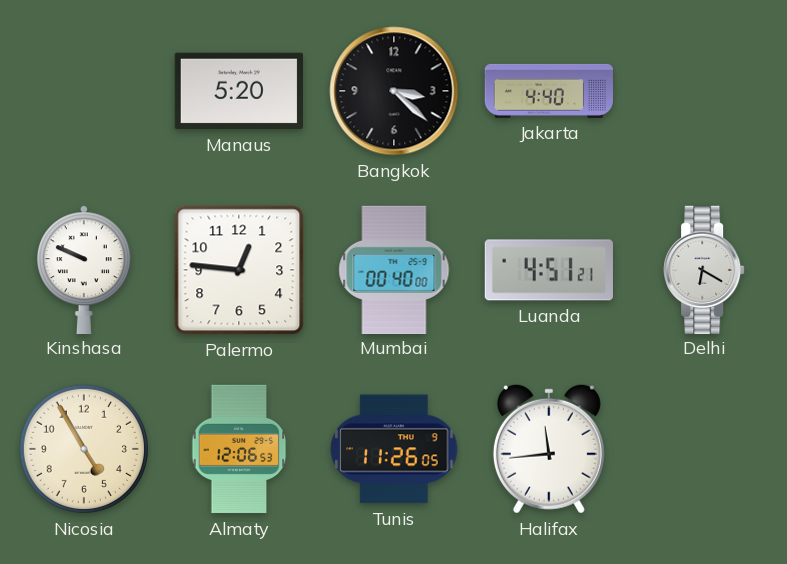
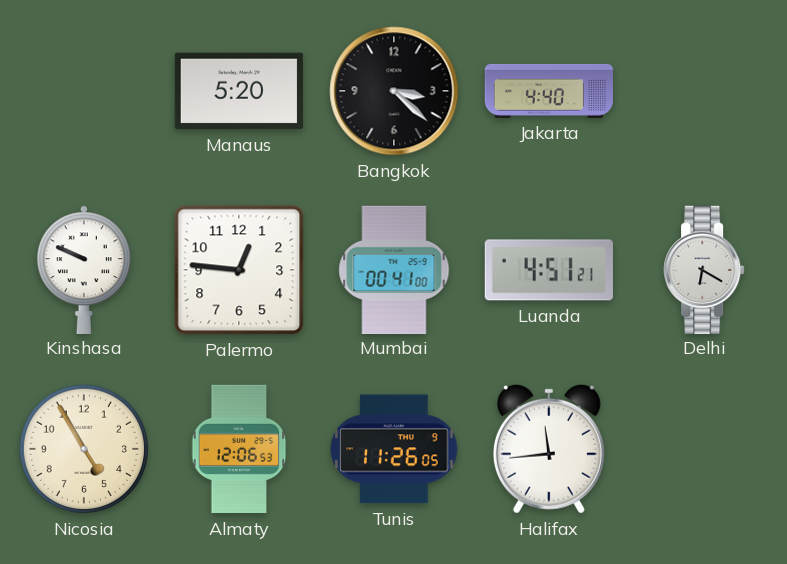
Mumbai: 00:40 -> 00:41 (394, 269)
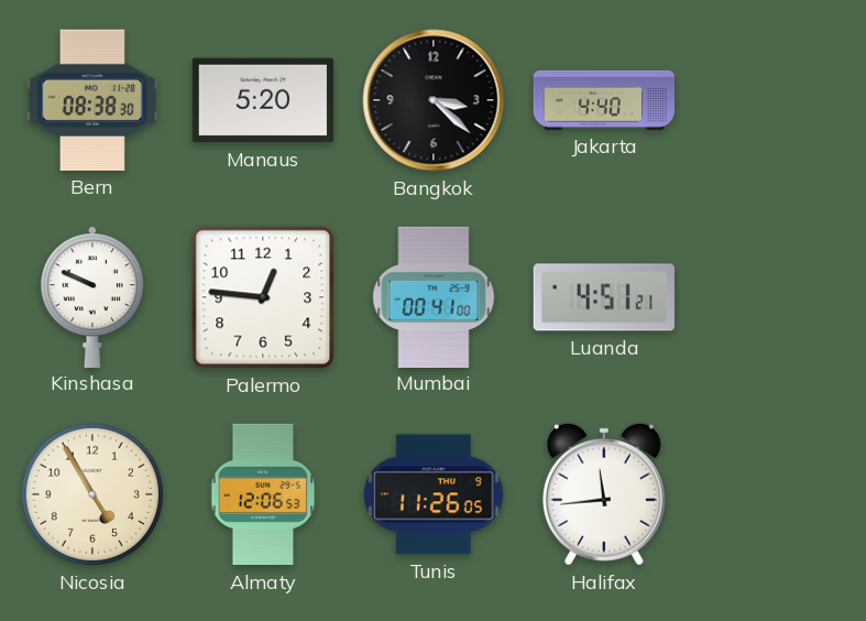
Bern: none -> 08:38 (92, 100)
Delhi: 6:20 -> none (704, 269)
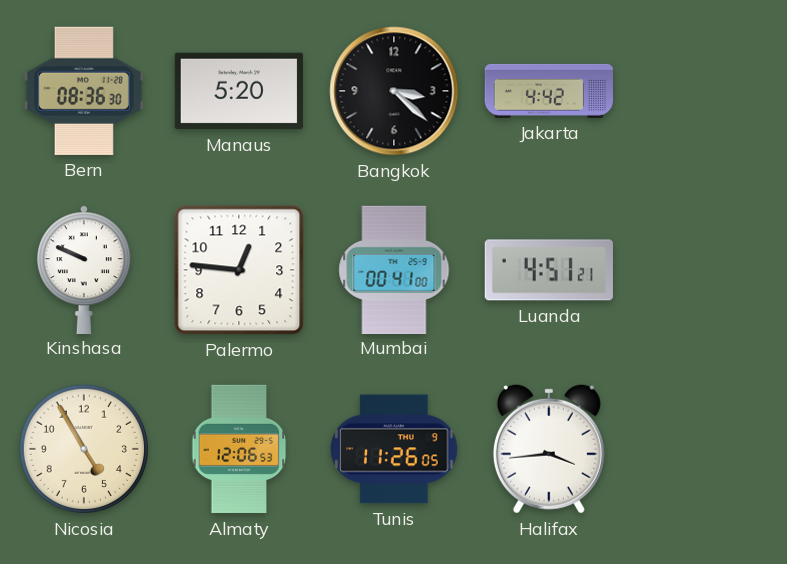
Bern: 08:38 -> 08:36 (84, 91)
Jakarta: 4:40 -> 4:42 (548, 91)
Halifax: 11:44 -> 3:44 (549, 449)
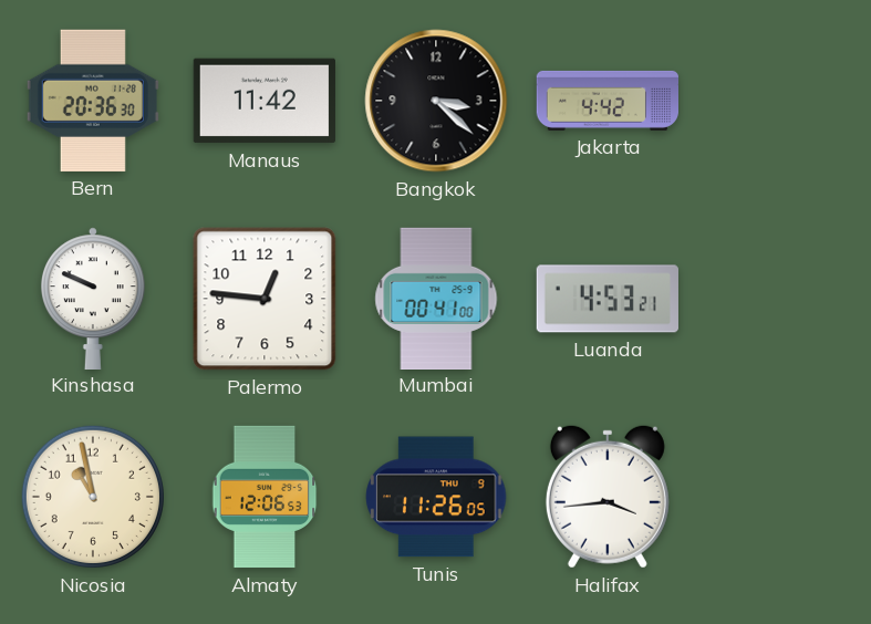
Bern: 08:36 -> 20:36 (93, 101)
Manaus: 5:20 -> 11:42 (265, 101)
Luanda: 4:51 -> 4:53 (608, 299)
Nicosia: 4:55 -> 10:58 (93, 497)
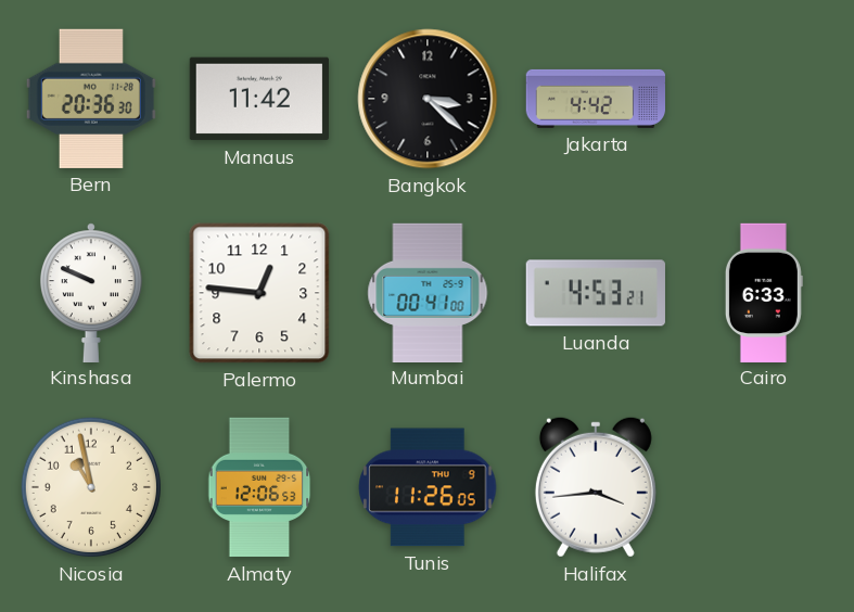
Cairo: none -> 6:33 (764, 292)
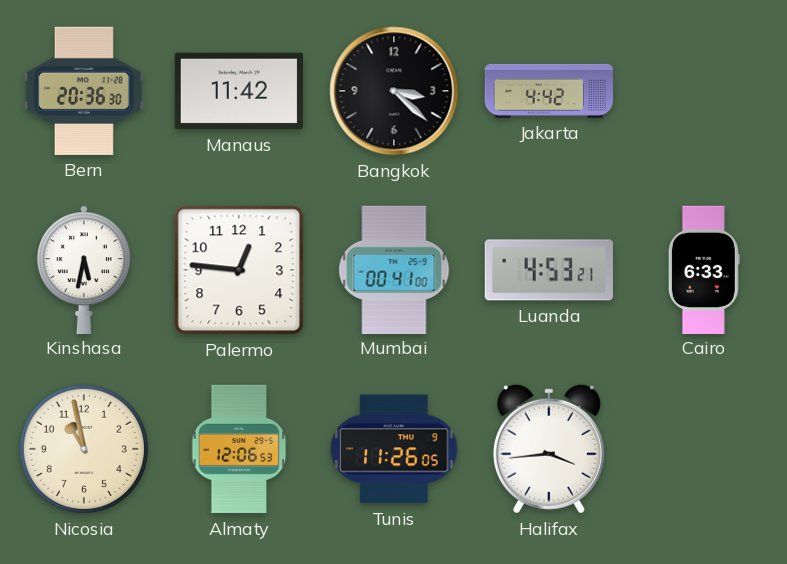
Kinshasa: 9:49 -> 5:32 (84, 269)
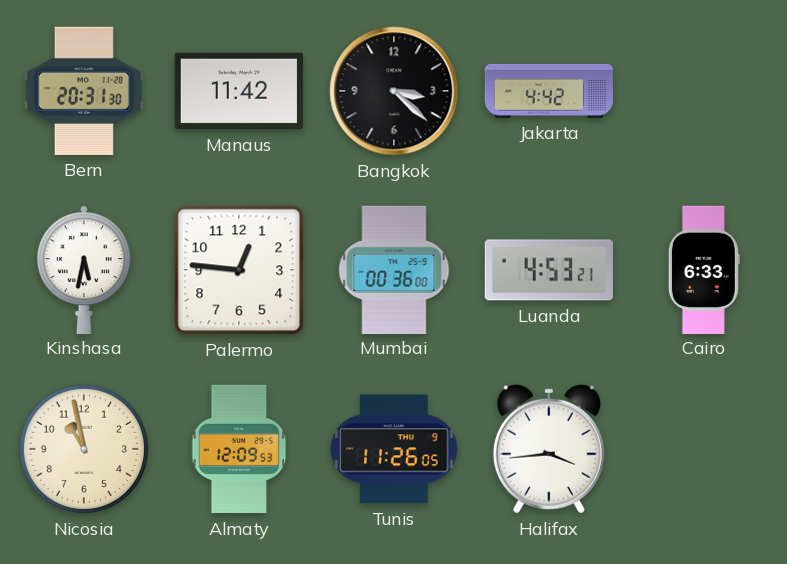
Bern: 20:36 -> 20:31 (84, 91)
Mumbai: 00:41 -> 00:36 (394, 269)
Almaty: 12:06 -> 12:09 (239, 449)
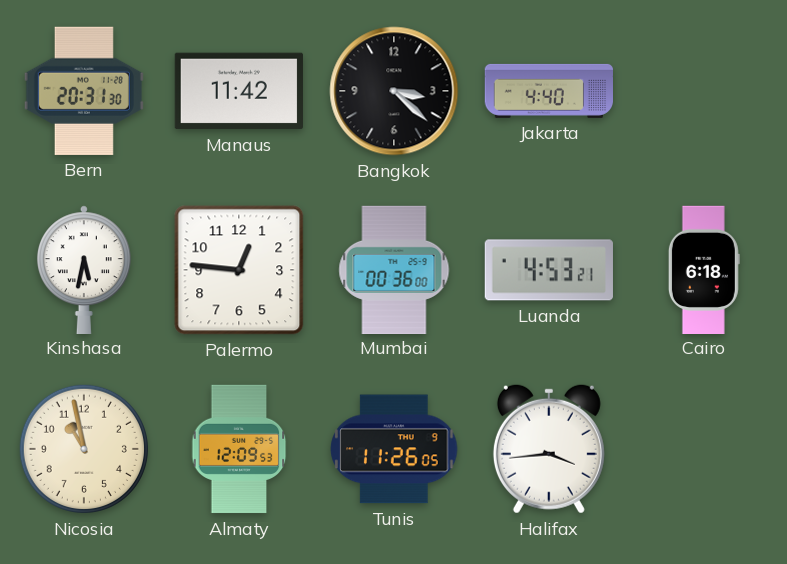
Jakarta: 4:42 -> 4:40 (548, 91)
Cairo: 6:33 -> 6:18 (704, 269)
